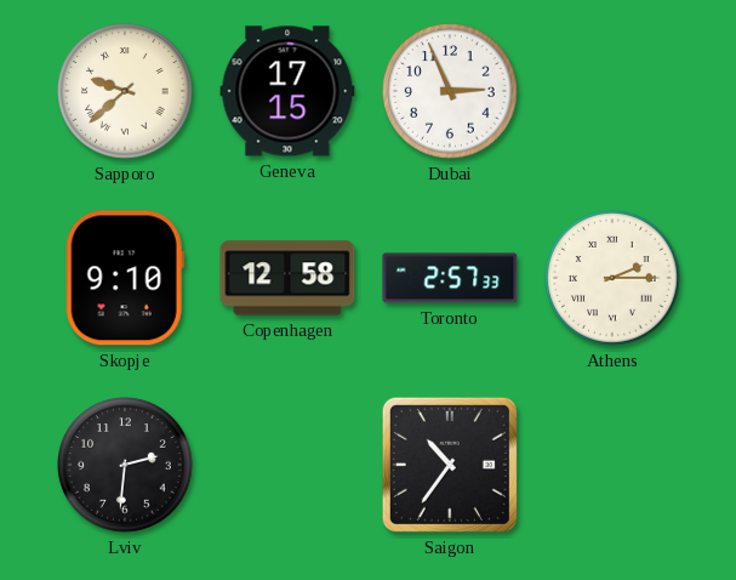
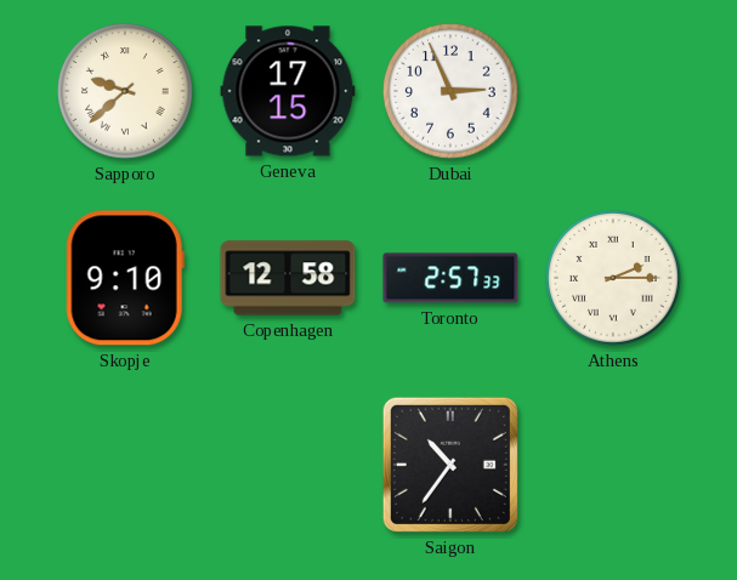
Lviv: 2:31 -> none (125, 465)
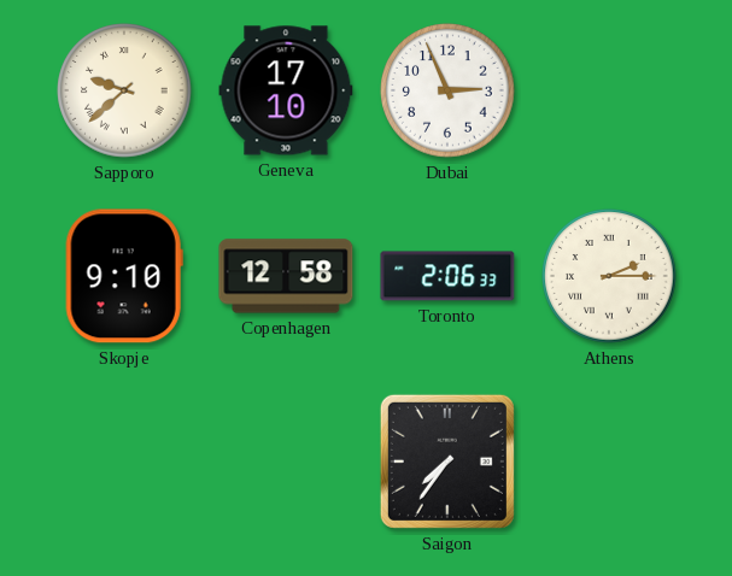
Geneva: 17:15 -> 17:10 (286, 90)
Toronto: 2:57 -> 2:06 (447, 276)
Saigon: 10:36 -> 7:36 (447, 462)
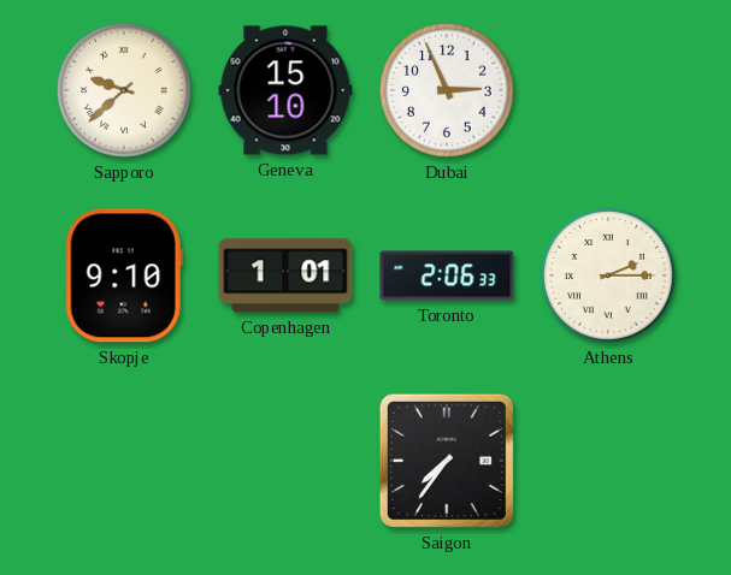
Geneva: 17:10 -> 15:10 (285, 90)
Copenhagen: 12:58 -> 1:01 (285, 275)
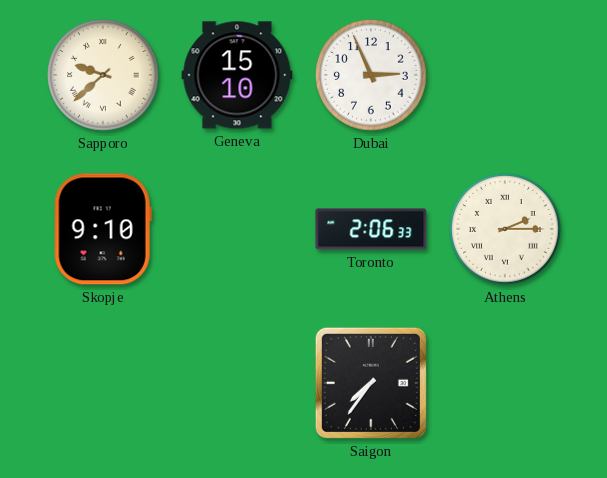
Copenhagen: 1:01 -> none (285, 275)
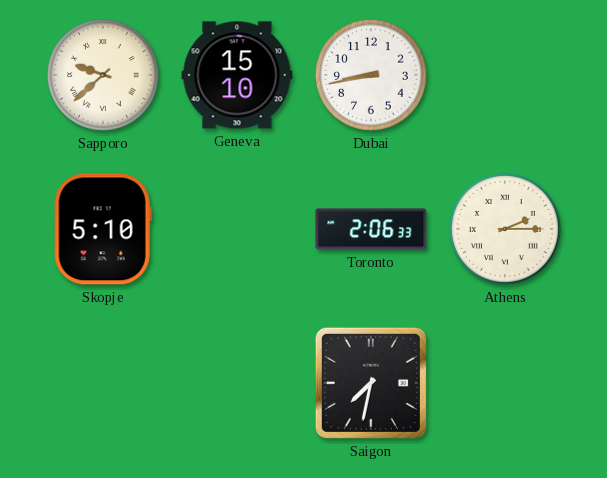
Dubai: 2:56 -> 8:43 (371, 75)
Skopje: 9:10 -> 5:10 (103, 229)
Saigon: 7:36 -> 7:32 (371, 383)
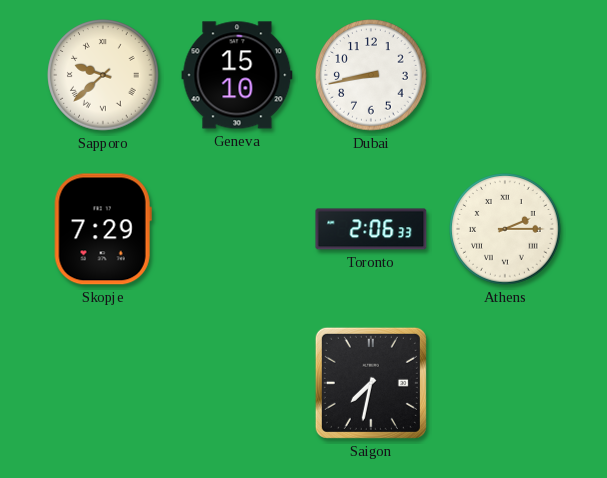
Skopje: 5:10 -> 7:29 (103, 229)
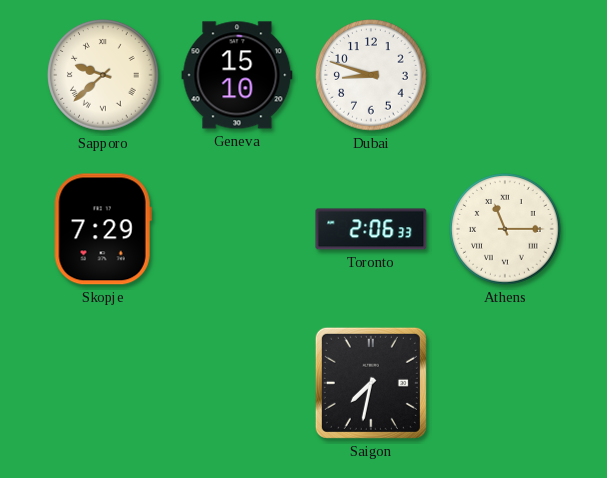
Dubai: 8:43 -> 8:48 (371, 75)
Athens: 2:15 -> 11:15 (505, 229)
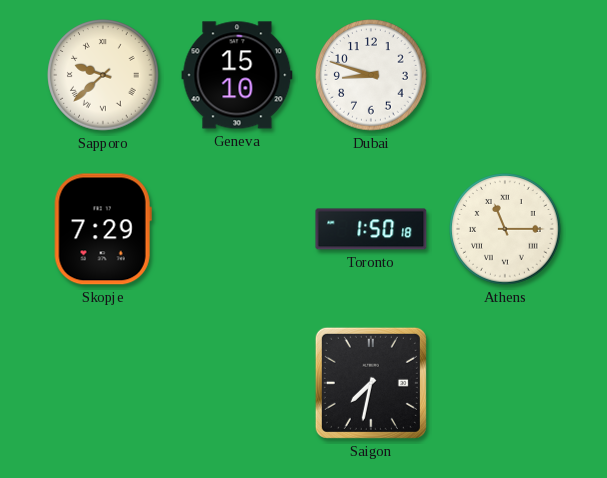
Toronto: 2:06 -> 1:50 (371, 229)
